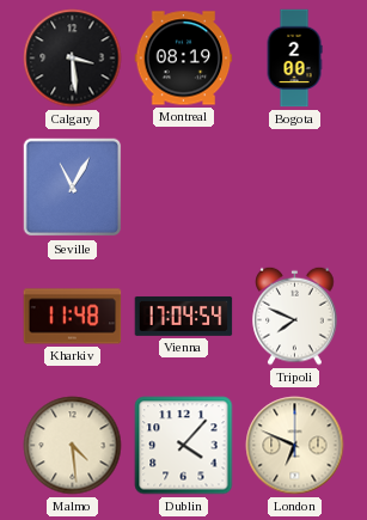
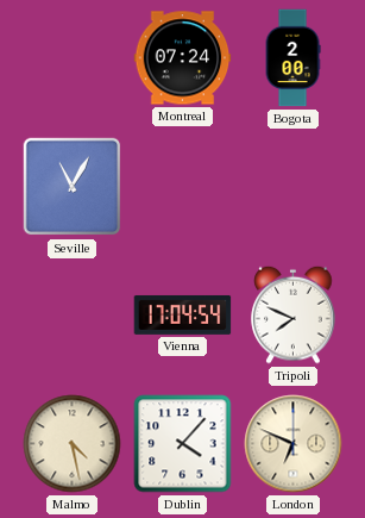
Calgary: 3:29 -> none (73, 59)
Montreal: 08:19 -> 07:24 (183, 58)
Kharkiv: 11:48 -> none (73, 317)
Malmo: 4:29 -> 4:28 (73, 444)
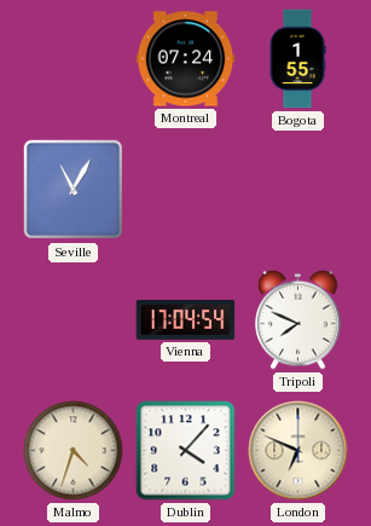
Bogota: 2:00 -> 1:55 (297, 59)
Malmo: 4:28 -> 4:33 (74, 451)
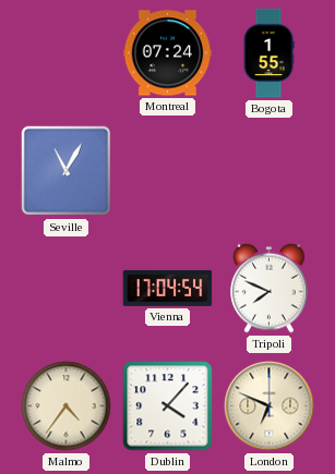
Malmo: 4:33 -> 4:36 (67, 406)
